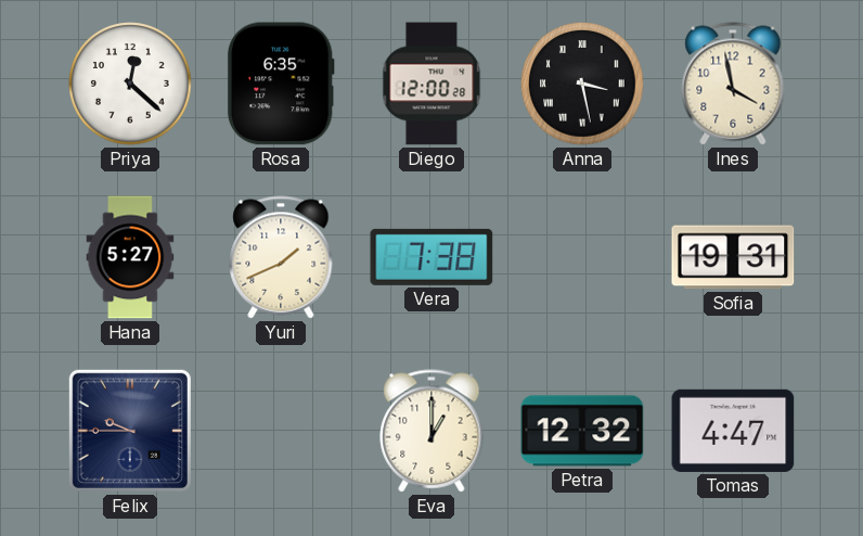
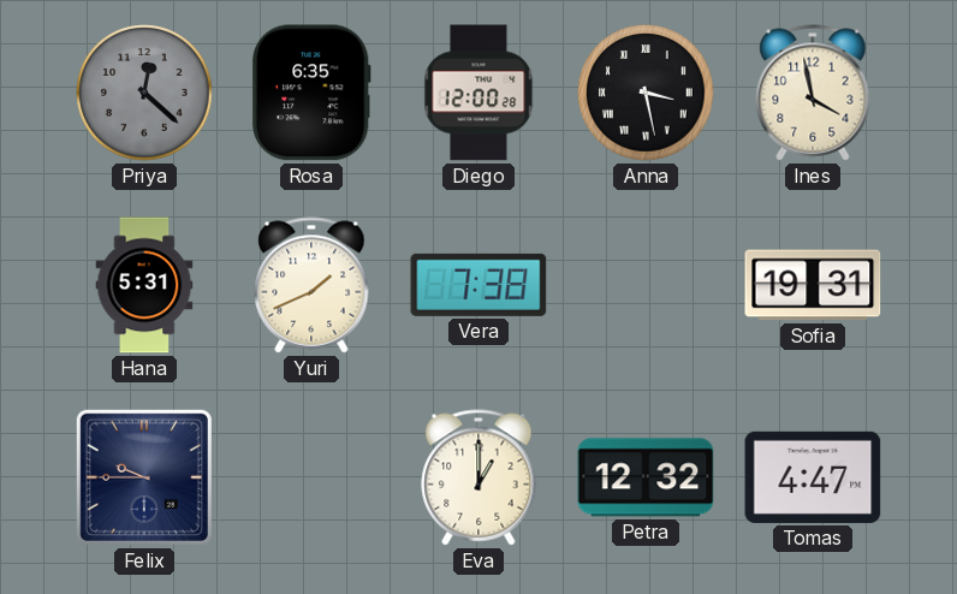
Priya dial: white -> grey (144, 93)
Hana: 5:27 -> 5:31 (144, 285)
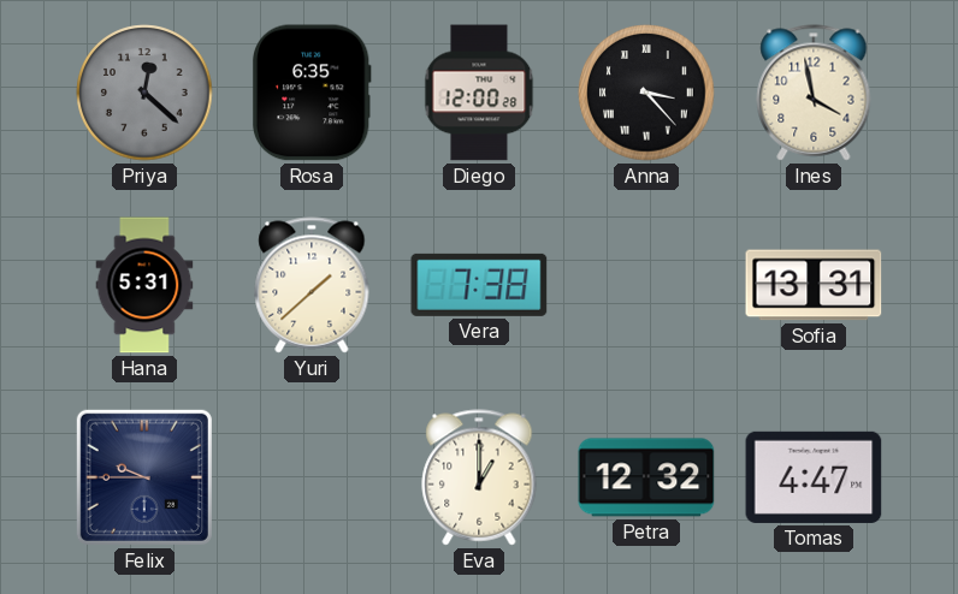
Anna: 3:28 -> 3:23 (646, 93)
Yuri: 1:41 -> 1:38 (312, 285)
Sofia: 19:31 -> 13:31 (814, 285)
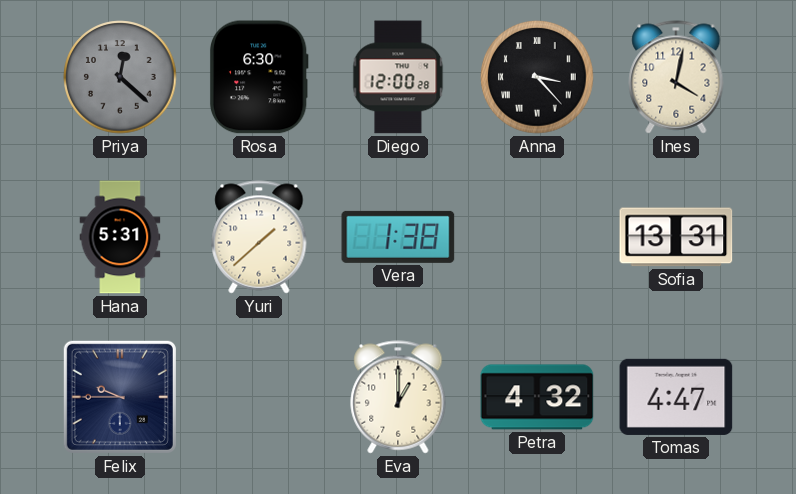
Rosa: 6:35 -> 6:30 (259, 77)
Ines: 3:58 -> 4:02 (676, 77)
Vera: 7:38 -> 1:38 (398, 237)
Petra: 12:32 -> 4:32 (537, 397)
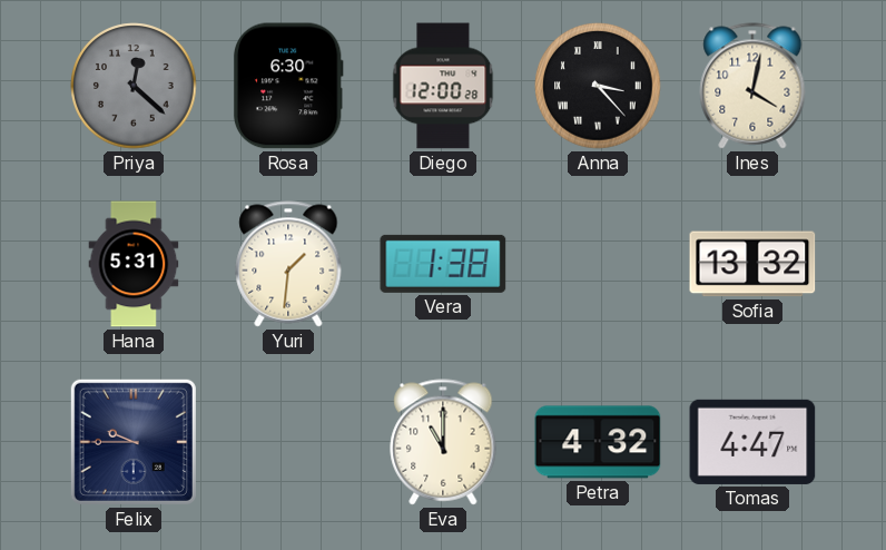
Yuri: 1:38 -> 1:31 (288, 264)
Sofia: 13:31 -> 13:32 (752, 264)
Eva: 1:00 -> 11:00 (443, 442)
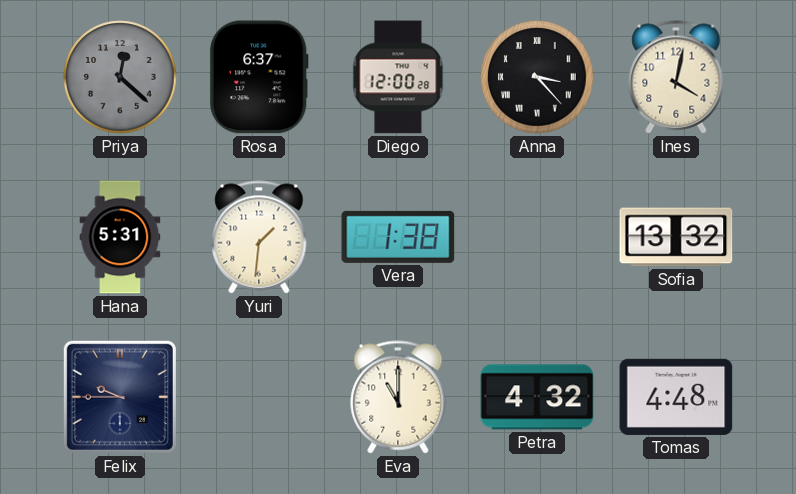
Rosa: 6:30 -> 6:37 (259, 77)
Tomas: 4:47 -> 4:48 (676, 397)
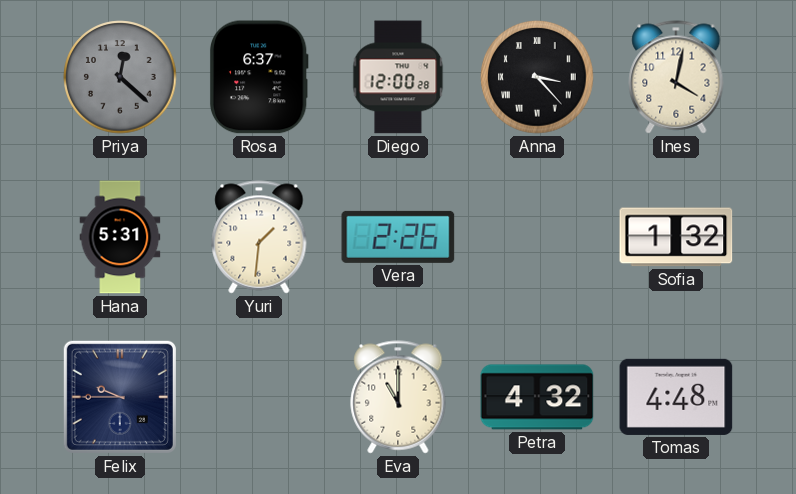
Vera: 1:38 -> 2:26 (398, 237)
Sofia: 13:32 -> 1:32 (676, 237)
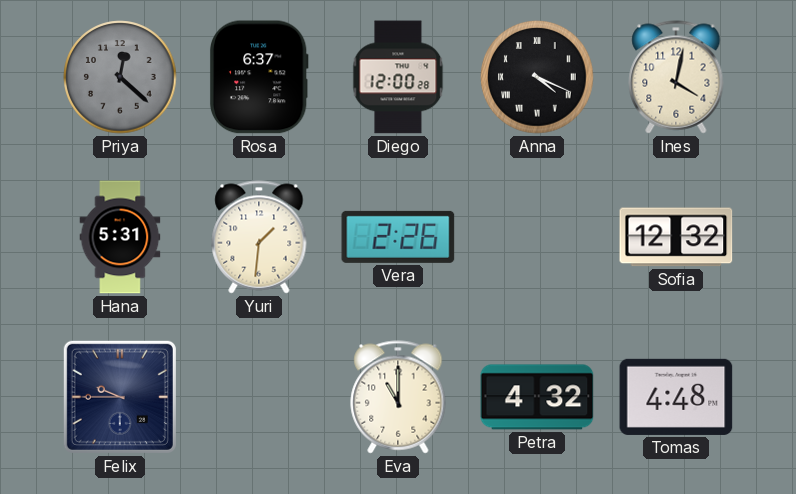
Anna: 3:23 -> 4:19 (537, 77)
Sofia: 1:32 -> 12:32 (676, 237)
